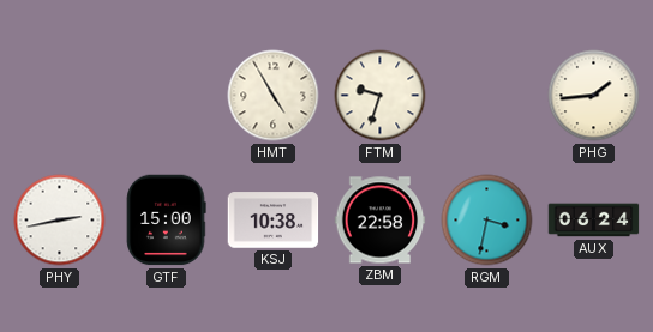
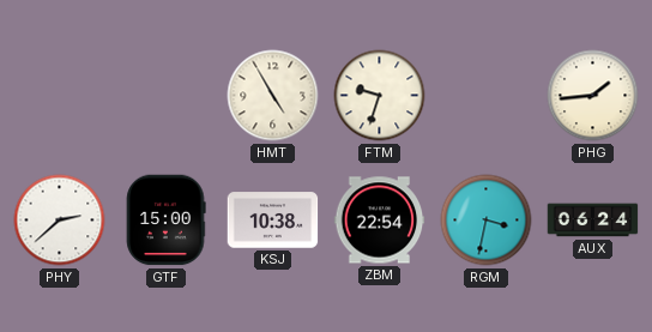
PHY: 2:43 -> 2:38 (60, 221)
ZBM: 22:58 -> 22:54 (380, 221)
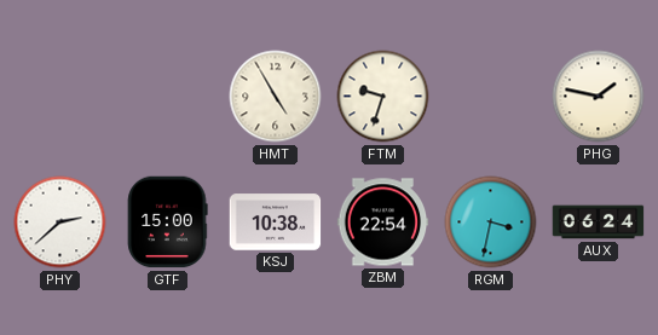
PHG: 1:44 -> 1:47 (599, 97)
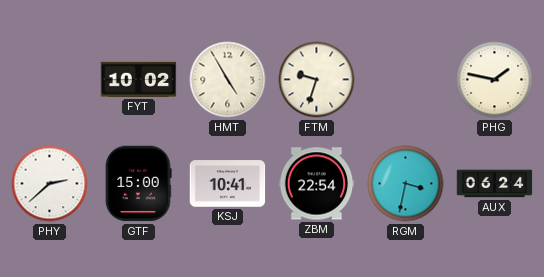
FYT: none -> 10:02 (139, 79)
KSJ: 10:38 -> 10:41 (228, 184)
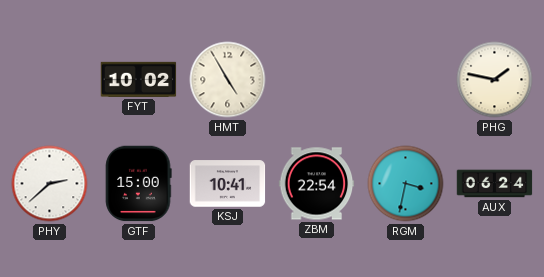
FTM: 9:33 -> none (317, 80)
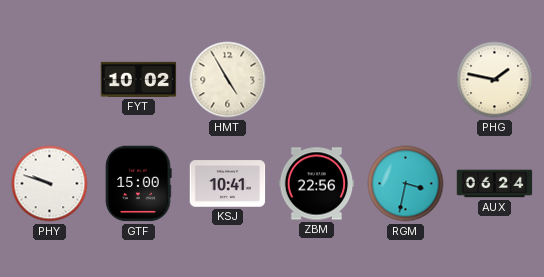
PHY: 2:38 -> 9:48 (50, 184)
ZBM: 22:54 -> 22:56 (317, 184)
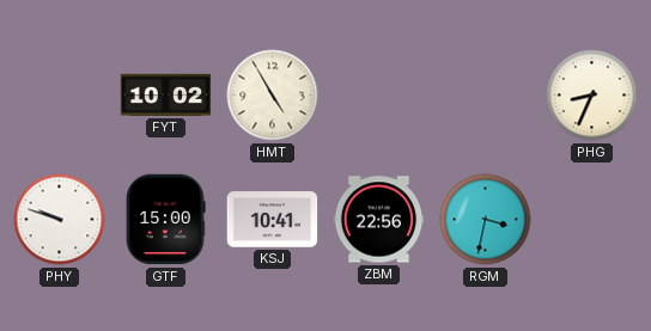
PHG: 1:47 -> 8:34 (592, 96)
AUX: 06:24 -> none (495, 184)
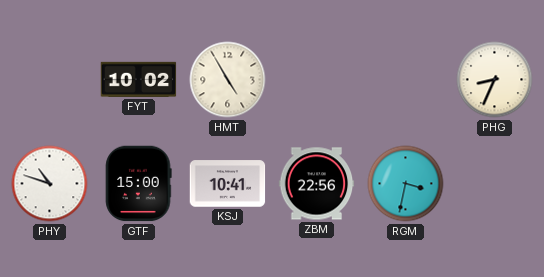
PHY: 9:48 -> 10:48 (50, 184)
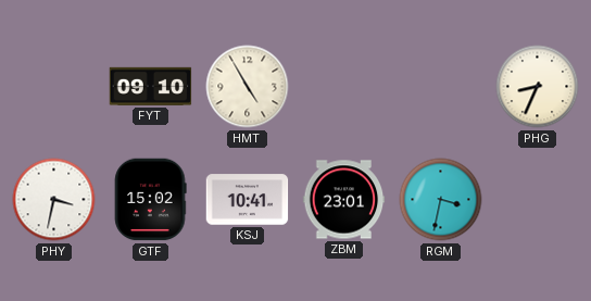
FYT: 10:02 -> 09:10 (151, 86)
PHY: 10:48 -> 3:32 (54, 200)
GTF: 15:00 -> 15:02 (151, 200)
ZBM: 22:56 -> 23:01 (344, 200)
